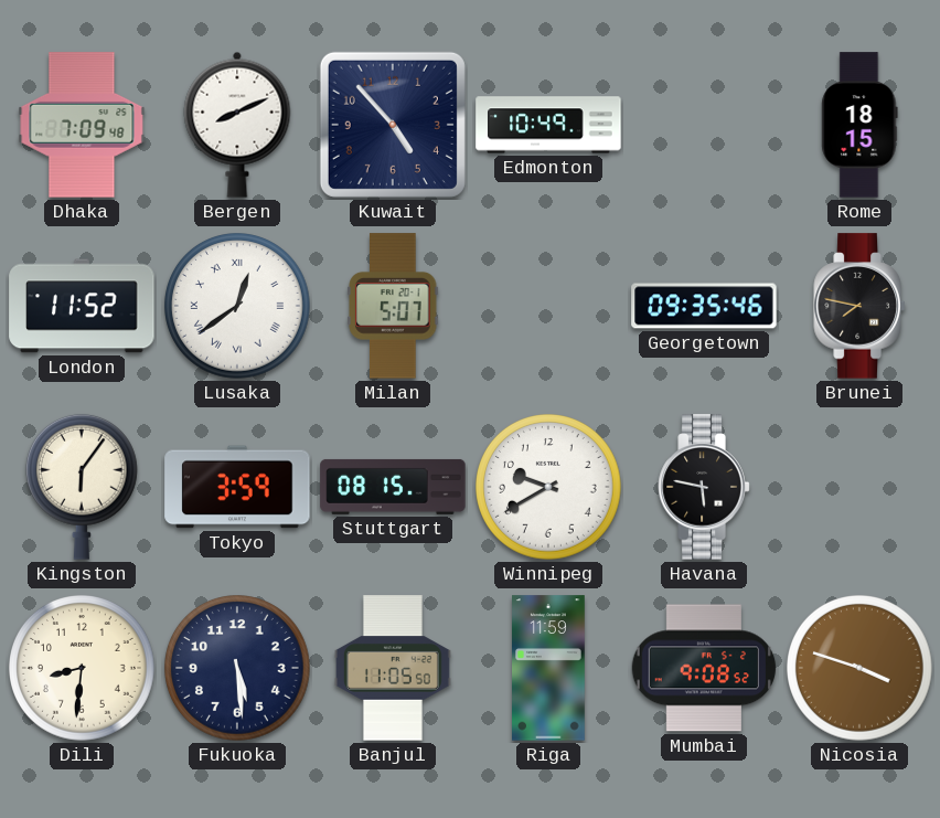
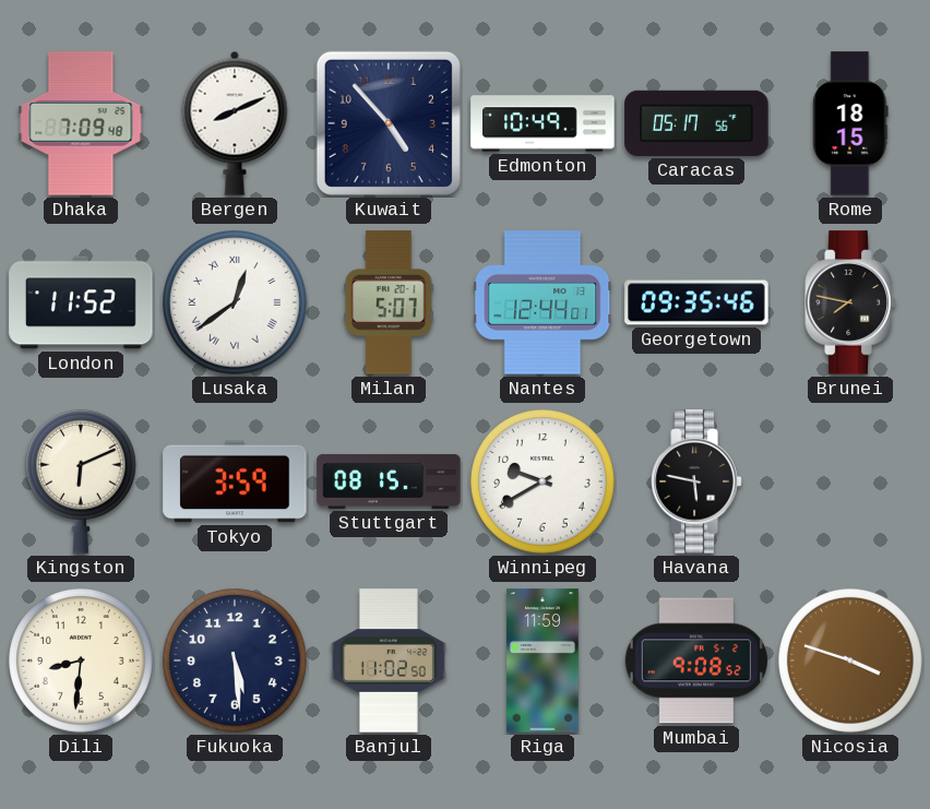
Caracas: none -> 05:17 (696, 123)
Nantes: none -> 12:44 (542, 302)
Kingston: 6:06 -> 6:11 (81, 481)
Banjul: 11:05 -> 11:02 (389, 661)
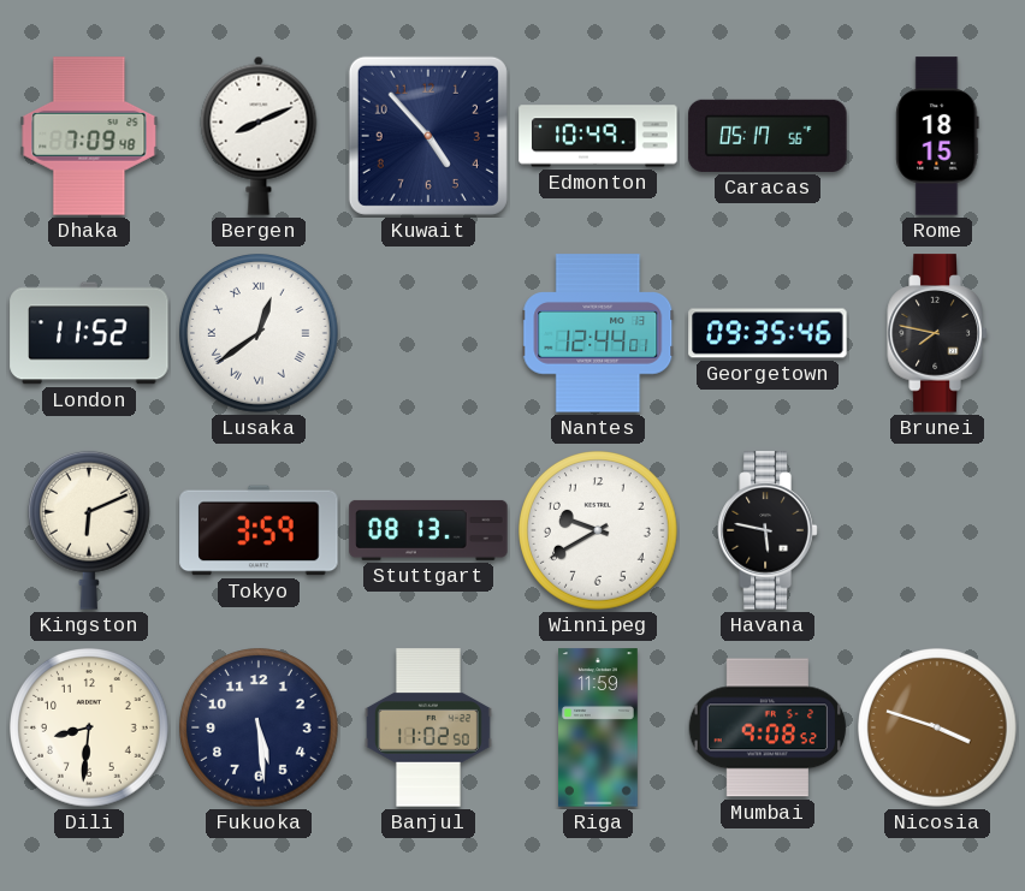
Milan: 5:07 -> none (389, 302)
Stuttgart: 08:15 -> 08:13 (428, 530)
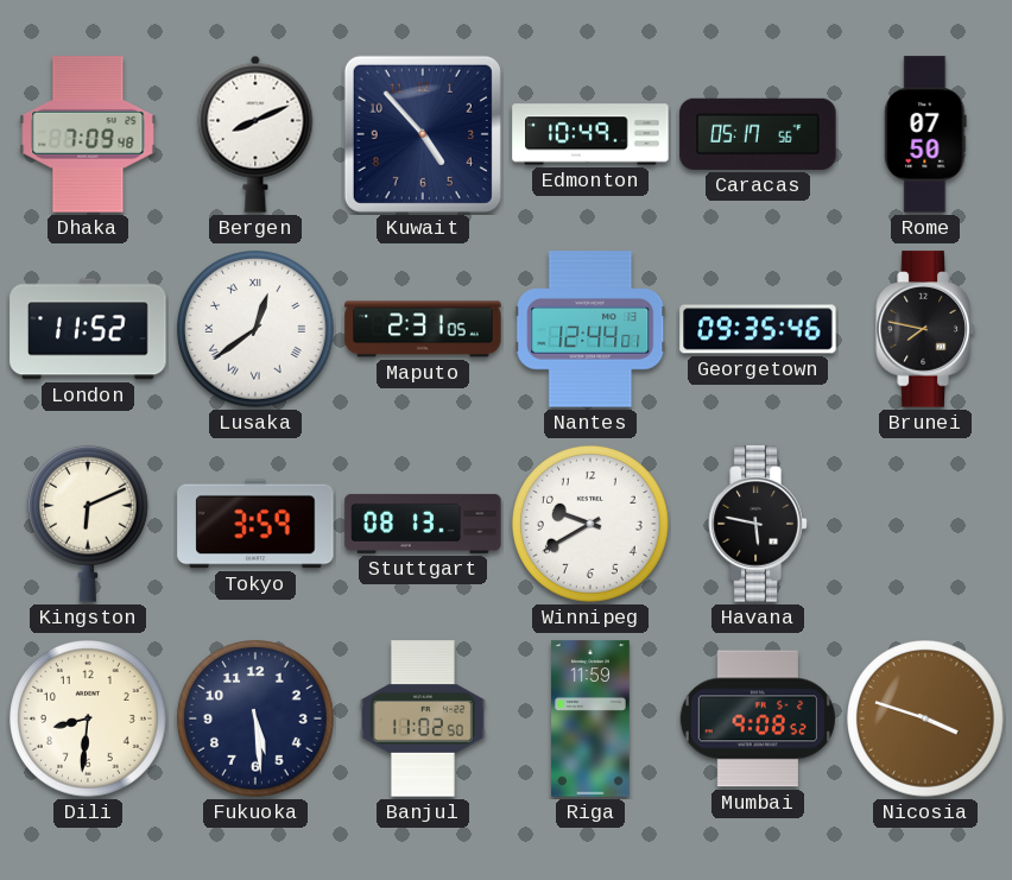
Rome: 18:15 -> 07:50 (925, 134)
Maputo: none -> 2:31 (423, 329)
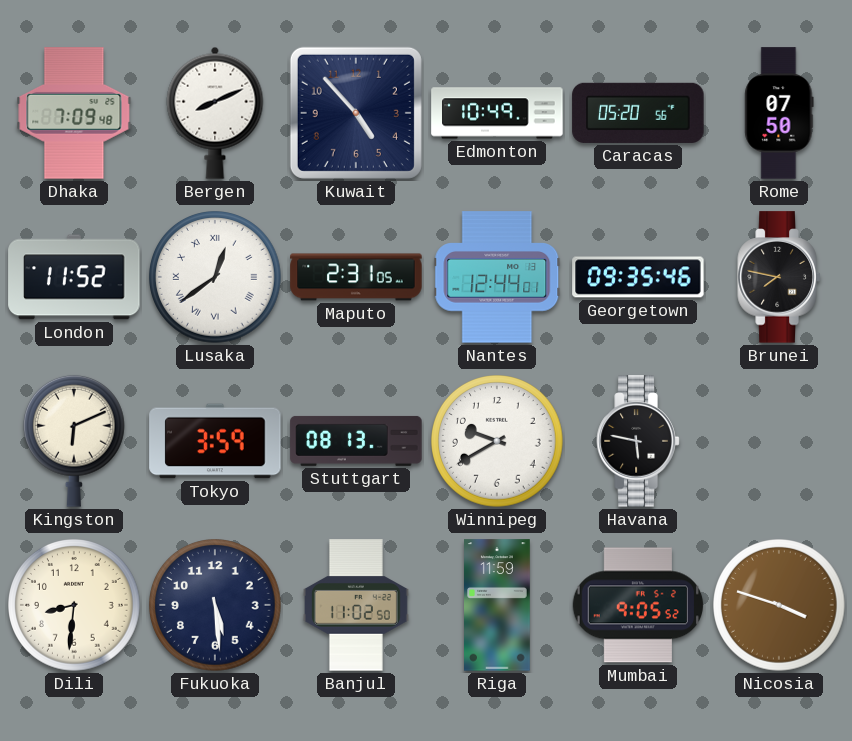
Caracas: 05:17 -> 05:20 (638, 113)
Mumbai: 9:08 -> 9:05 (637, 605)
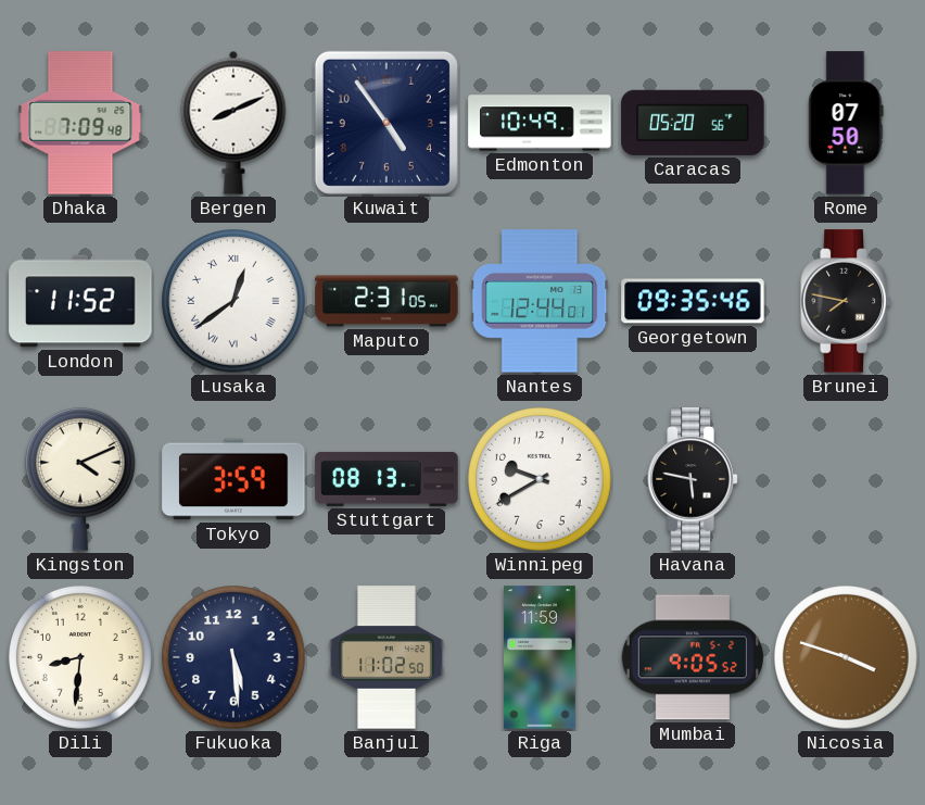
Kuwait: 4:53 -> 4:54 (387, 123)
Kingston: 6:11 -> 4:11 (80, 479)
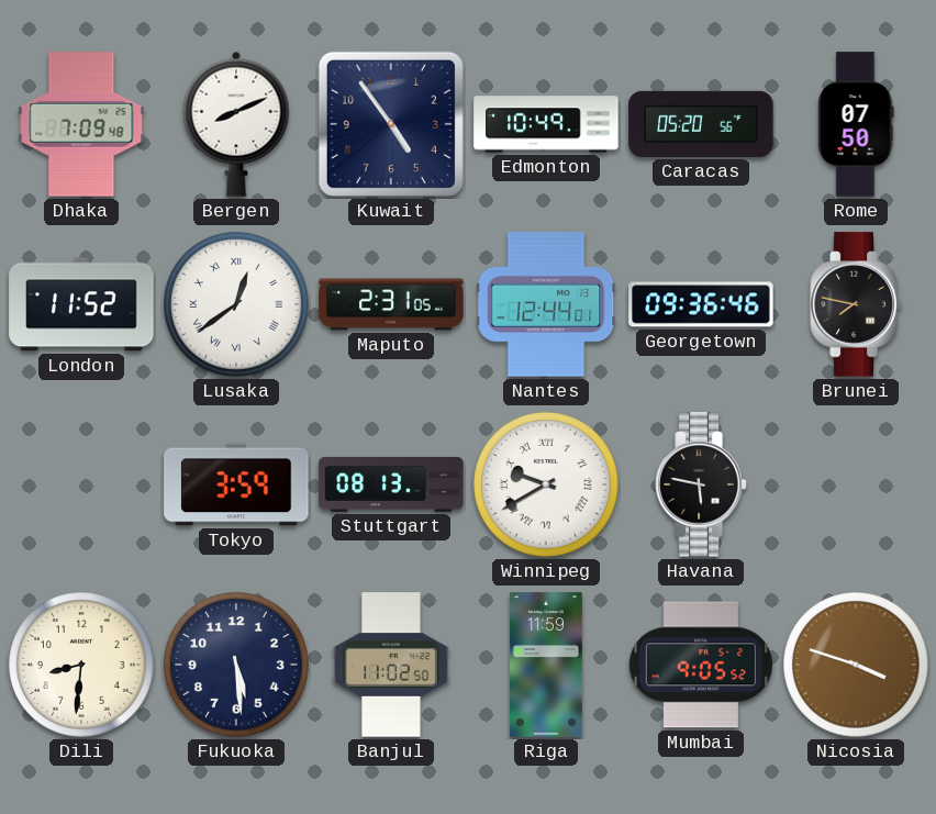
Georgetown: 09:35 -> 09:36 (701, 304)
Kingston: 4:11 -> none (80, 479)
Winnipeg numerals: Arabic -> Roman (547, 486)
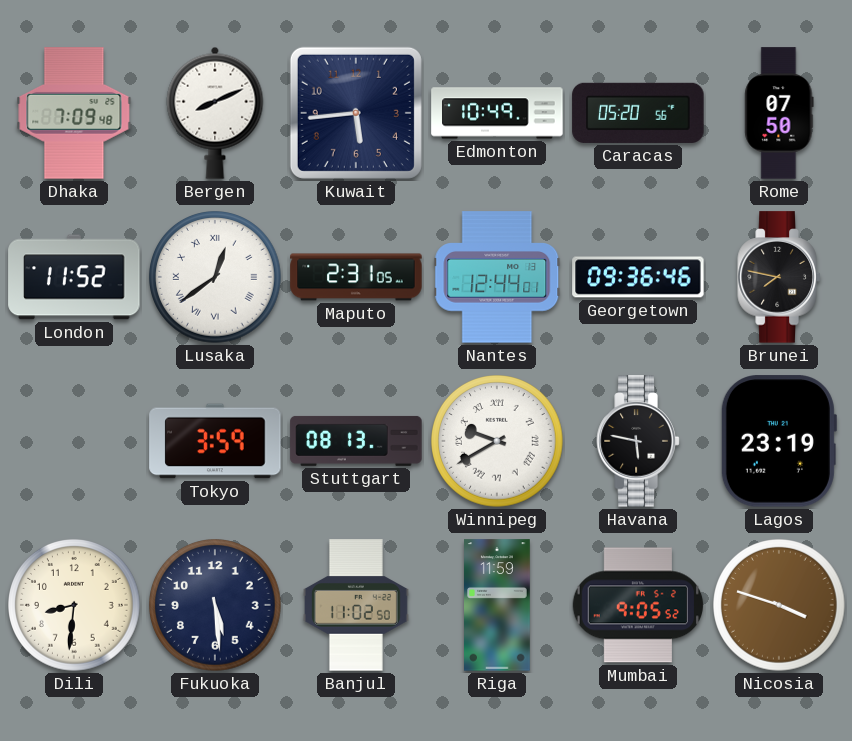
Kuwait: 4:54 -> 5:44 (356, 113)
Lagos: none -> 23:19 (778, 441)
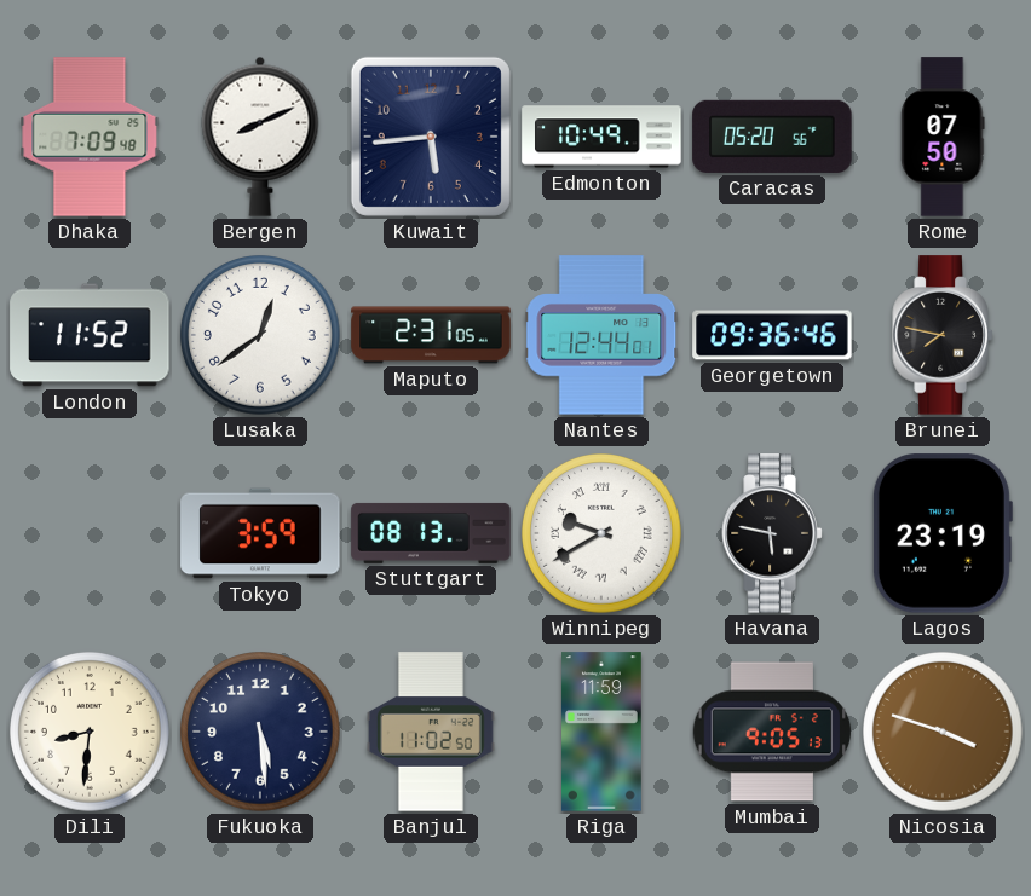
Lusaka numerals: Roman -> Arabic (261, 336)
Mumbai: 9:05:52 -> 9:05:13 (771, 732)
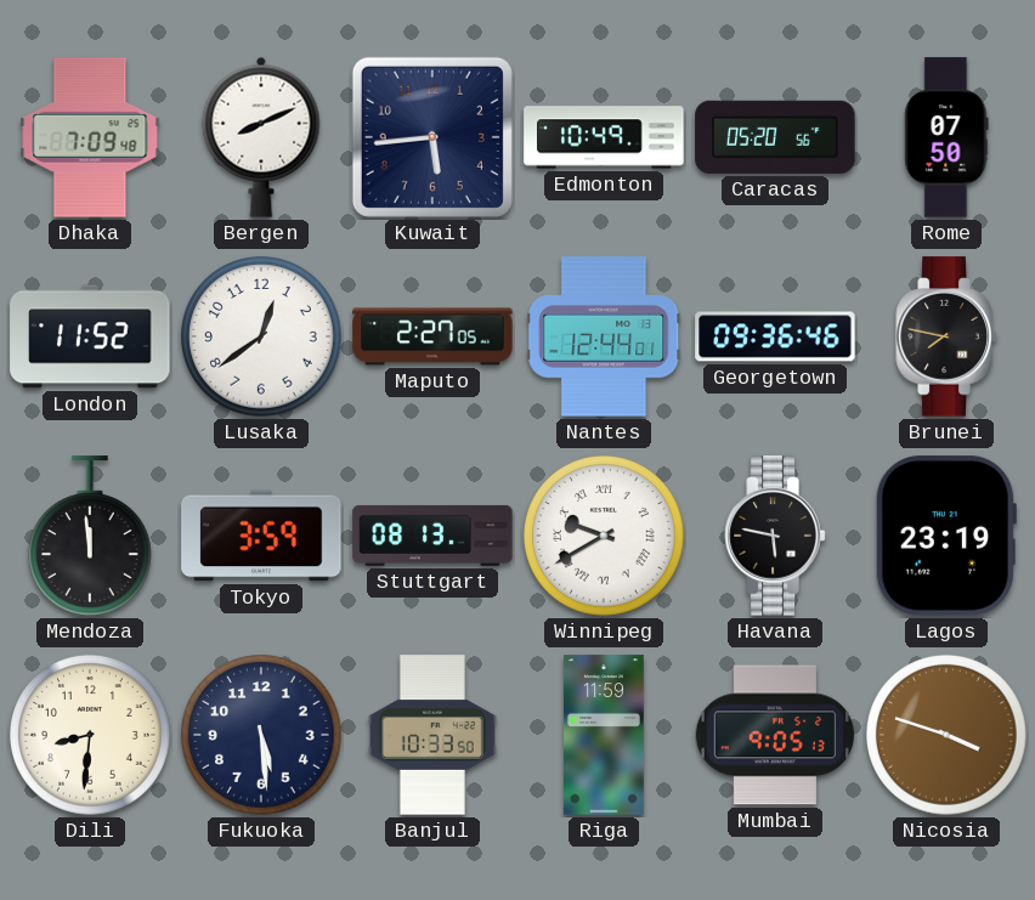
Maputo: 2:31 -> 2:27 (432, 336)
Mendoza: none -> 11:59 (90, 536)
Banjul: 11:02 -> 10:33 (432, 735)
